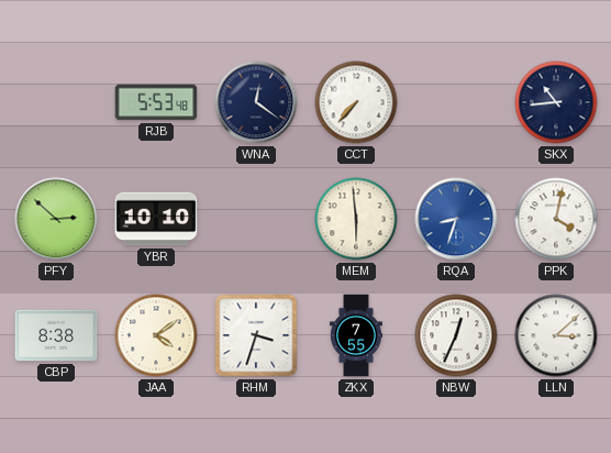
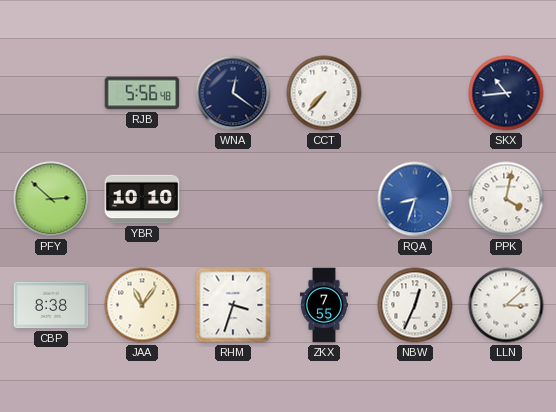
RJB: 5:53 -> 5:56 (142, 93)
MEM: 5:59 -> none (356, 219)
JAA: 4:09 -> 11:06 (142, 305)
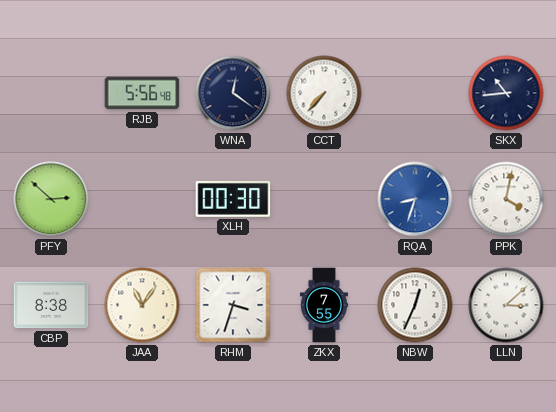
YBR: 10:10 -> none (142, 199)
XLH: none -> 00:30 (233, 199)
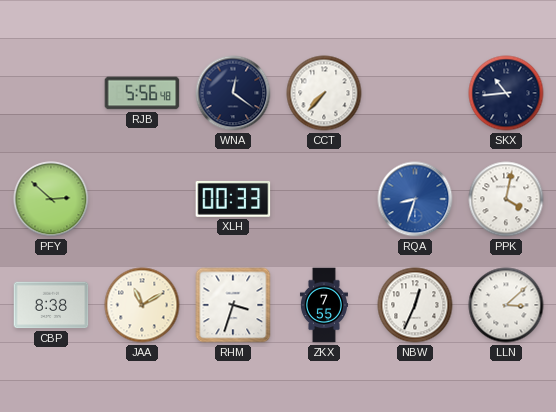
XLH: 00:30 -> 00:33 (233, 199)
JAA: 11:06 -> 11:10 (142, 305)
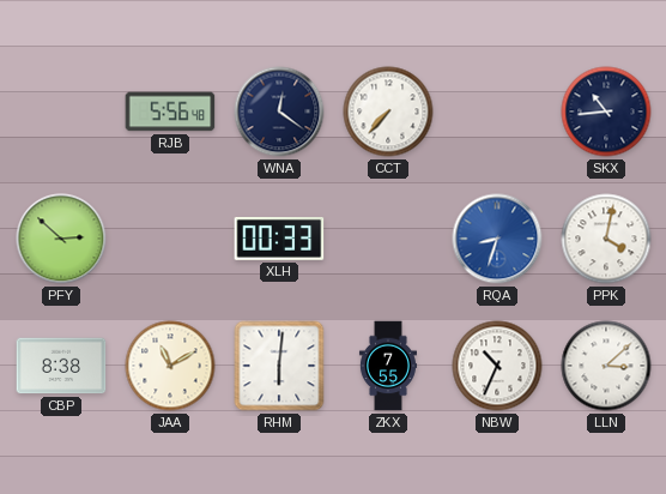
RHM: 3:33 -> 6:01 (279, 366)
NBW: 12:34 -> 10:34 (497, 366)
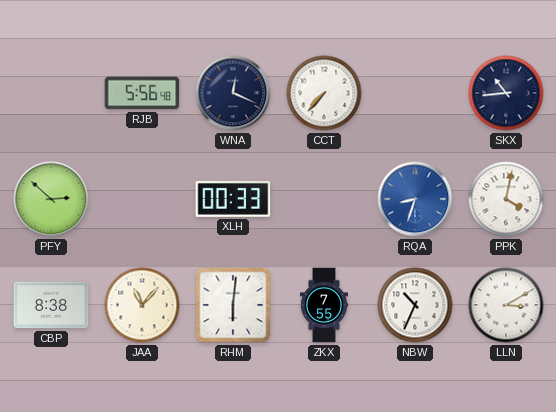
WNA: 12:21 -> 12:19 (233, 93)
JAA: 11:10 -> 11:07 (142, 305)
LLN: 3:08 -> 3:10 (506, 305)
